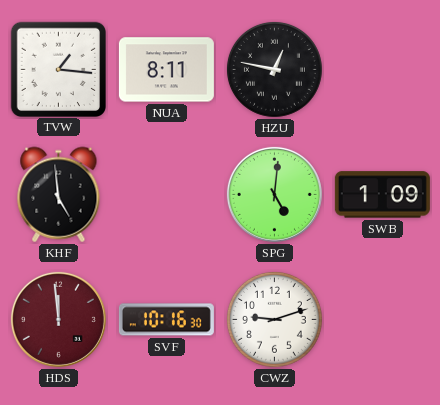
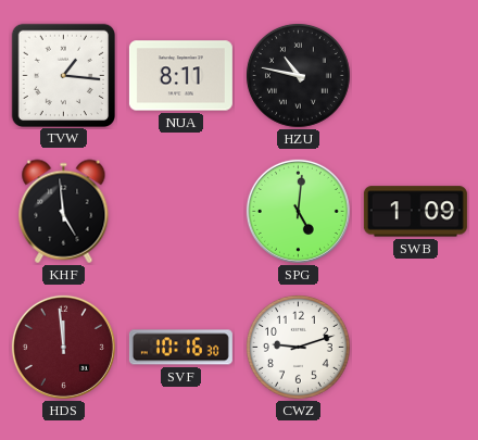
HZU: 12:47 -> 10:47 (298, 75)
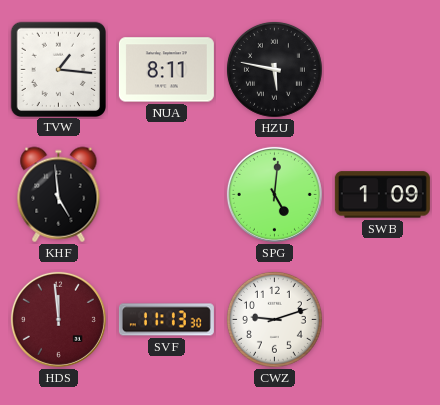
HZU: 10:47 -> 5:47 (274, 69)
SVF: 10:16 -> 11:13 (166, 320)
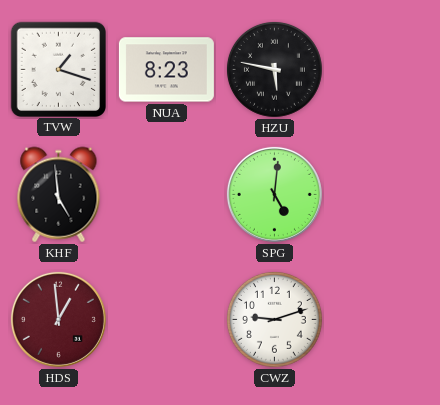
TVW: 1:16 -> 1:18 (58, 69)
NUA: 8:11 -> 8:23 (166, 70)
SWB: 1:09 -> none (382, 195)
HDS: 11:59 -> 12:59 (58, 319)
SVF: 11:13 -> none (166, 320)
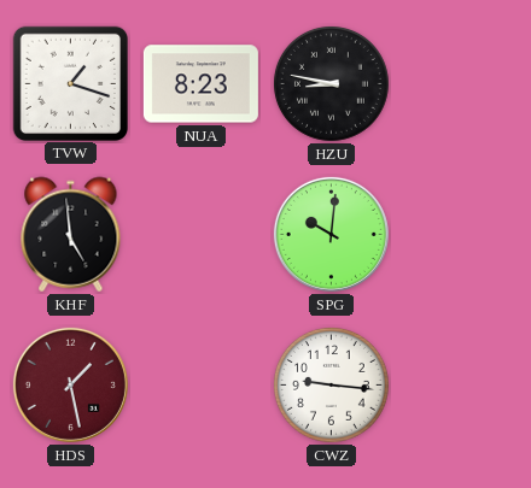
HZU: 5:47 -> 8:47 (331, 83)
SPG: 5:01 -> 10:01 (331, 234)
HDS: 12:59 -> 1:28 (70, 384)
CWZ: 9:12 -> 9:16 (331, 384)
